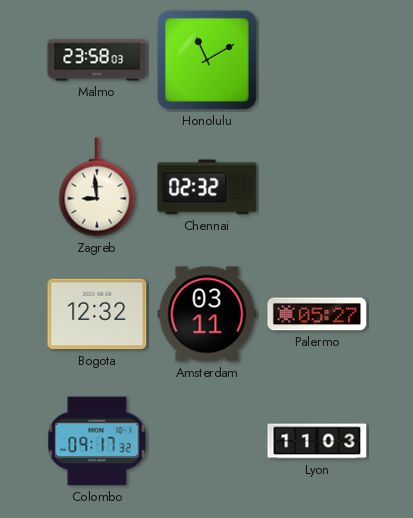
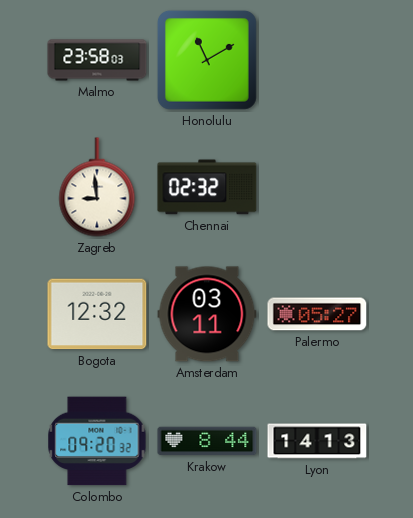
Colombo: 09:17 -> 09:20 (97, 441)
Krakow: none -> 8:44 (207, 441)
Lyon: 11:03 -> 14:13 (317, 441)
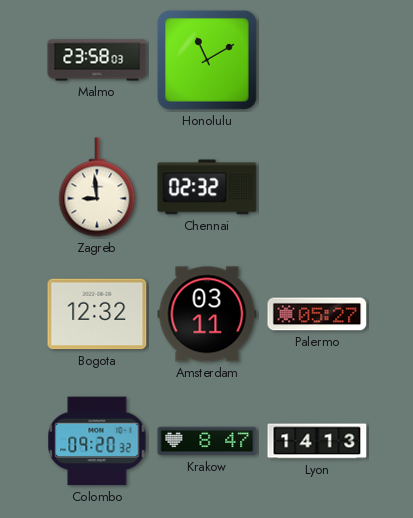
Krakow: 8:44 -> 8:47 (207, 441)
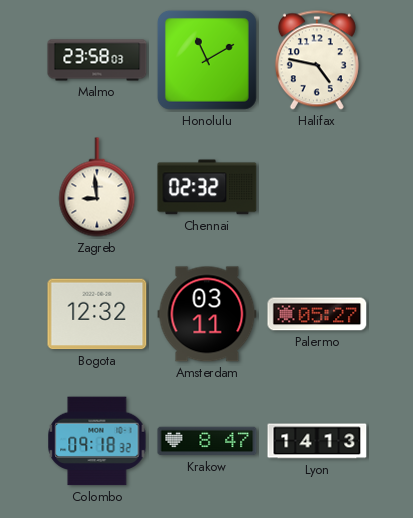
Halifax: none -> 4:47 (317, 60)
Colombo: 09:20 -> 09:18 (97, 441)
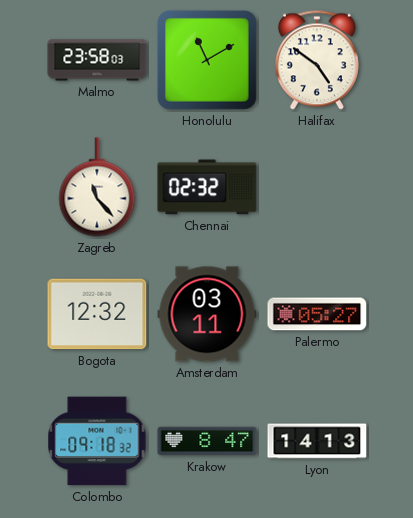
Halifax: 4:47 -> 4:51 (317, 60)
Zagreb: 8:59 -> 11:23 (97, 187)
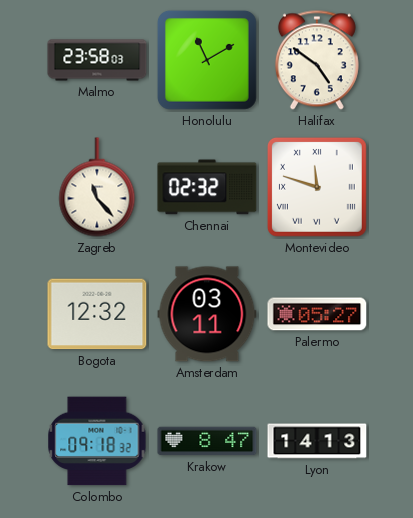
Montevideo: none -> 11:48 (317, 187)
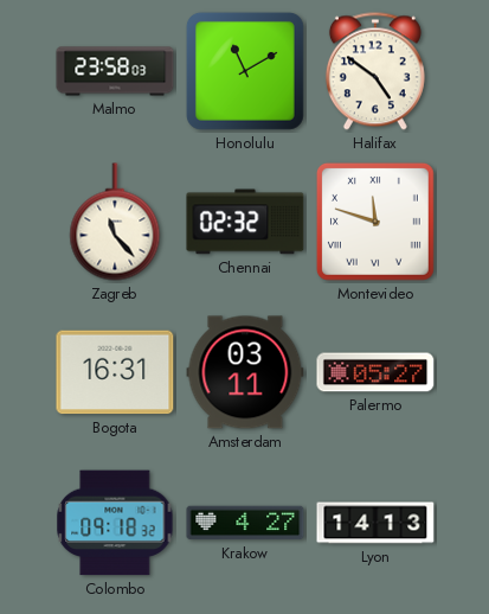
Bogota: 12:32 -> 16:31 (115, 372)
Krakow: 8:47 -> 4:27 (245, 523)
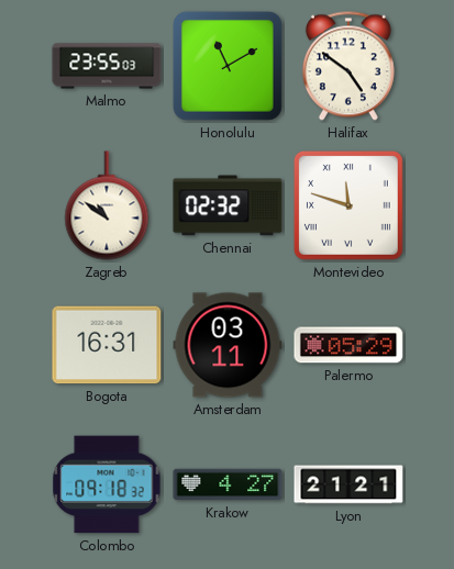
Malmo: 23:58 -> 23:55 (107, 66)
Zagreb: 11:23 -> 10:51 (107, 205)
Palermo: 05:27 -> 05:29 (348, 345)
Lyon: 14:13 -> 21:21 (348, 484)
